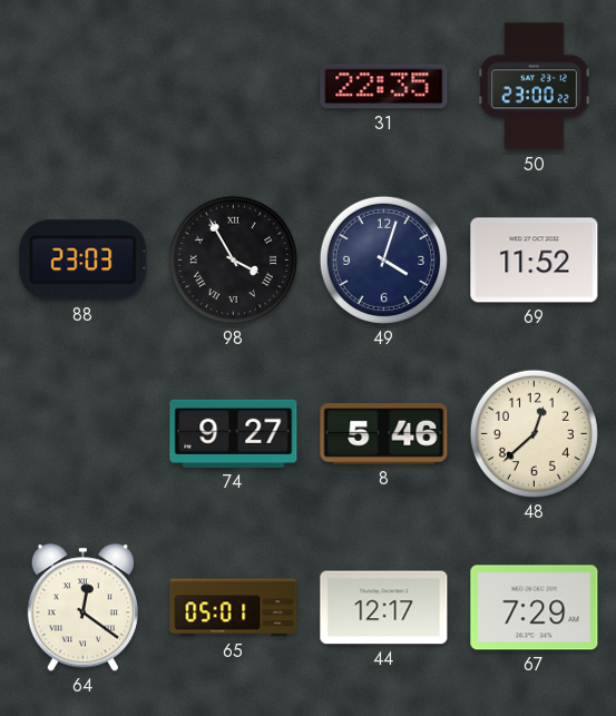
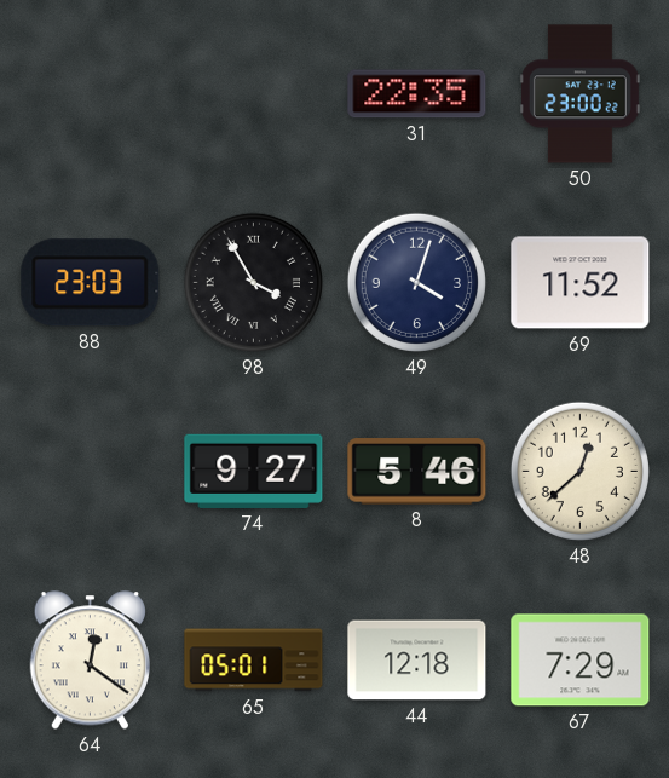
44: 12:17 -> 12:18 (417, 661)
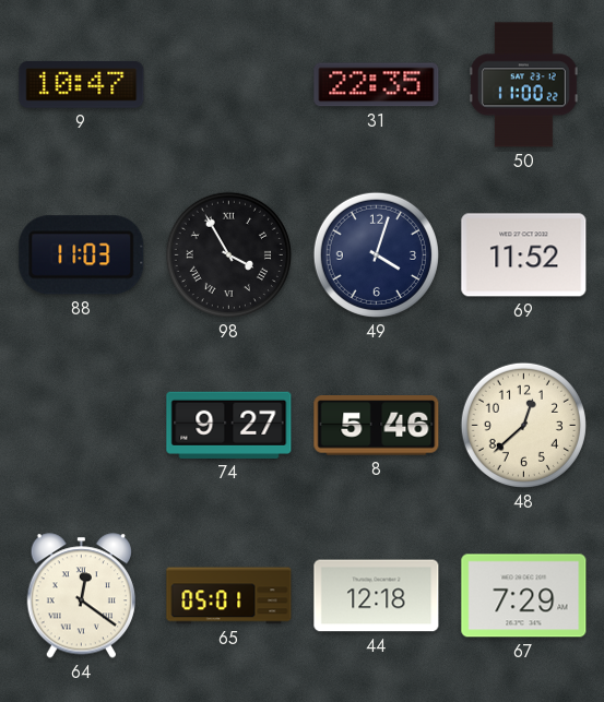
9: none -> 10:47 (82, 84)
50: 23:00 -> 11:00 (523, 85)
88: 23:03 -> 11:03 (82, 255)
